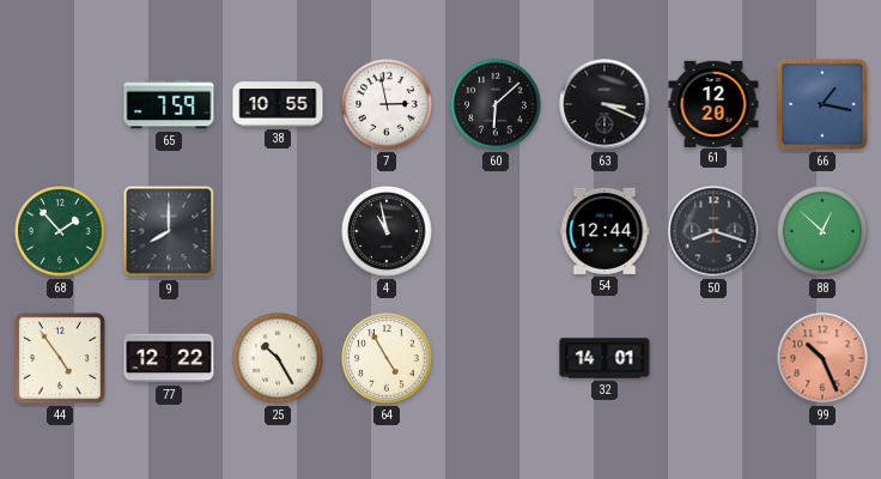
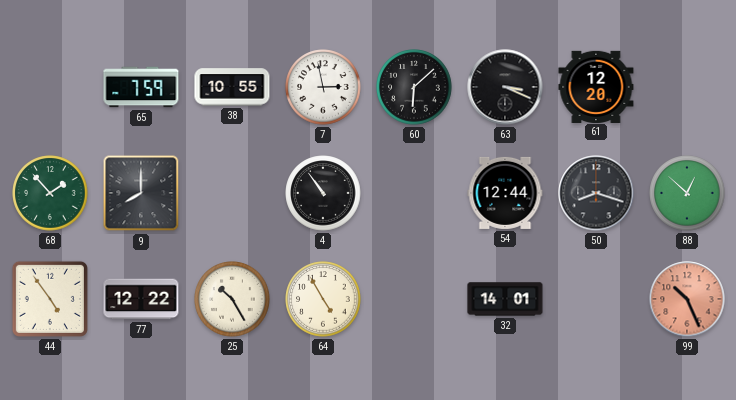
66: 1:17 -> none (822, 104)
4: 10:58 -> 10:54 (323, 193)
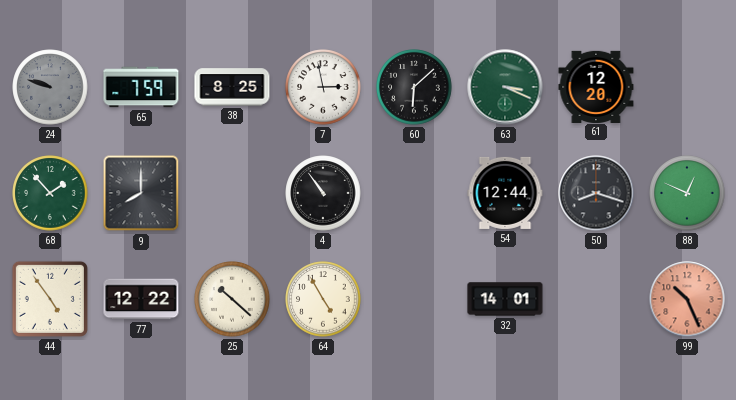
24: none -> 9:48 (50, 87)
38: 10:55 -> 8:25 (232, 87)
63 dial: black -> green (505, 87)
88: 12:52 -> 12:49 (687, 193)
25: 10:25 -> 10:22 (232, 299)
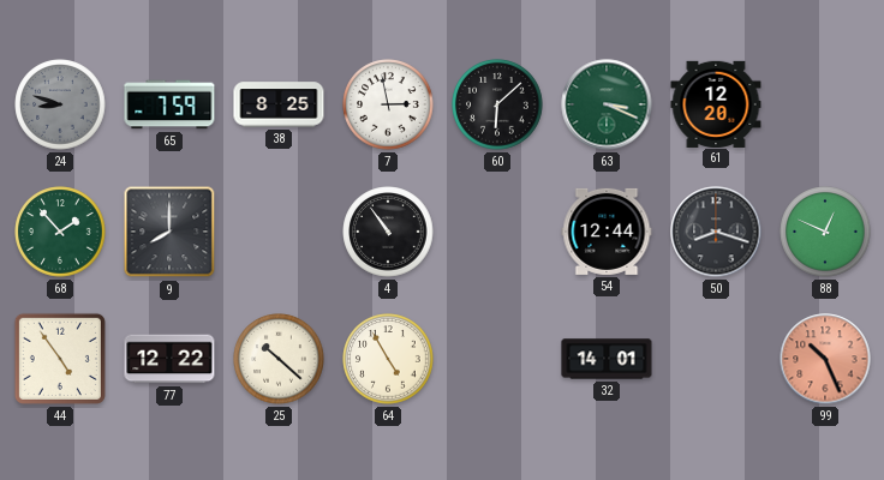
24: 9:48 -> 8:48 (60, 104)
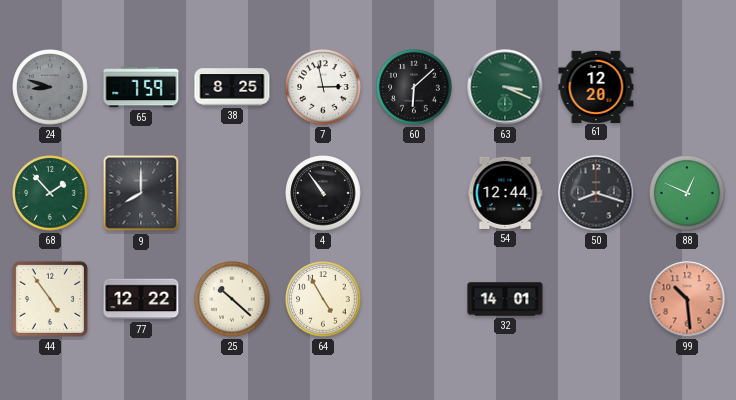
99: 10:26 -> 10:29 (687, 299)
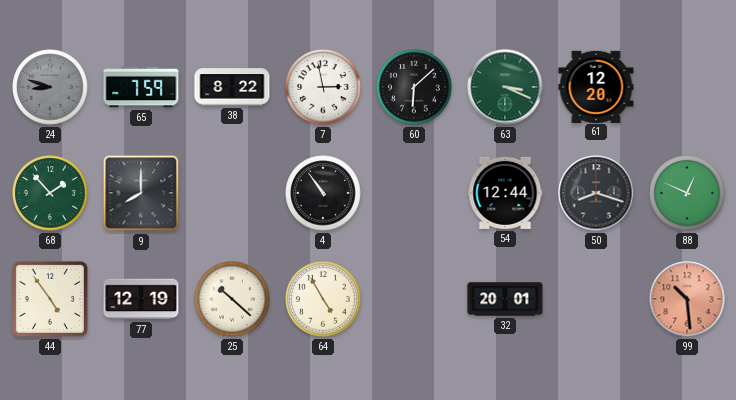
38: 8:25 -> 8:22 (232, 87)
77: 12:22 -> 12:19 (141, 299)
32: 14:01 -> 20:01 (505, 299)
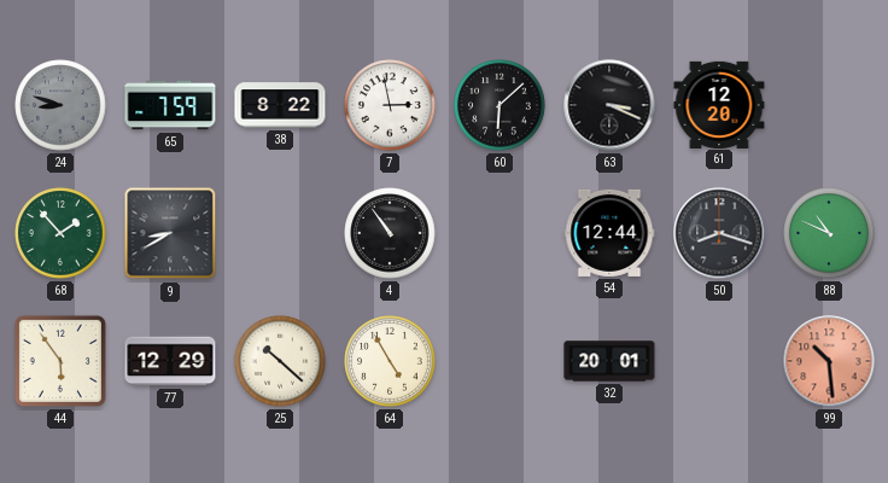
63 dial: green -> black (609, 105)
9: 8:00 -> 8:40 (170, 233)
88: 12:49 -> 10:49 (829, 233)
44: 4:54 -> 5:54 (60, 361)
77: 12:19 -> 12:29 (170, 361)
